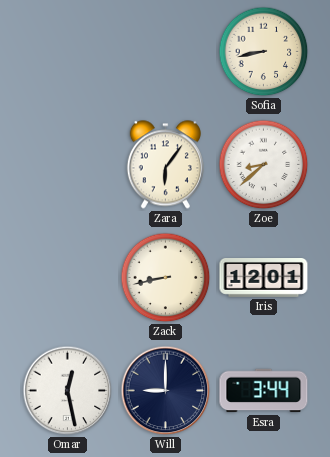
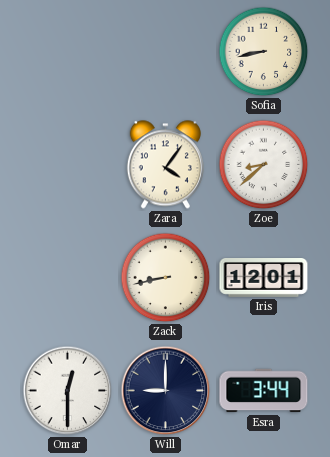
Zara: 6:06 -> 4:06 (165, 165)
Omar: 12:28 -> 12:30 (68, 391)
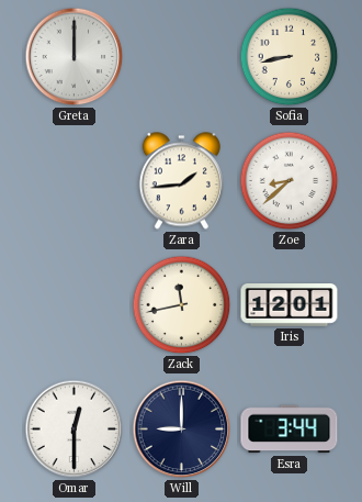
Greta: none -> 12:00 (75, 57)
Zara: 4:06 -> 1:44 (181, 181)
Zack: 8:43 -> 11:43 (182, 305)
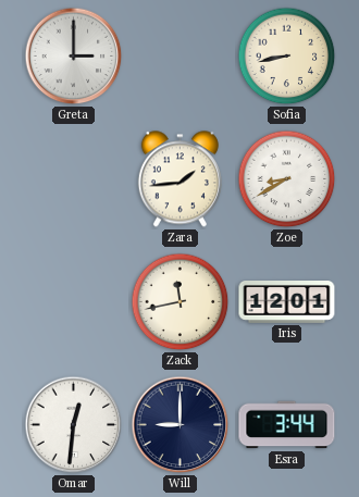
Greta: 12:00 -> 3:00 (74, 57)
Zoe: 8:38 -> 8:40 (287, 179)
Omar: 12:30 -> 12:31 (74, 425)
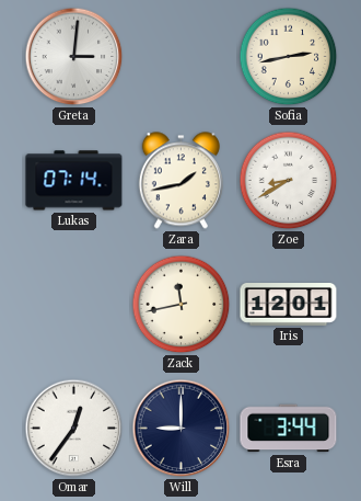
Greta: 3:00 -> 3:01 (74, 57)
Sofia: 8:43 -> 2:43 (289, 57)
Lukas: none -> 07:14 (74, 181)
Zara: 1:44 -> 1:43 (180, 181)
Omar: 12:31 -> 12:36 (74, 429)
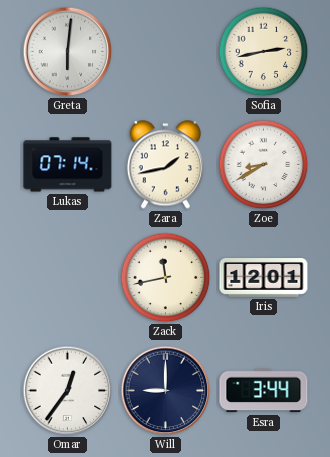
Greta: 3:01 -> 6:01 (68, 52)
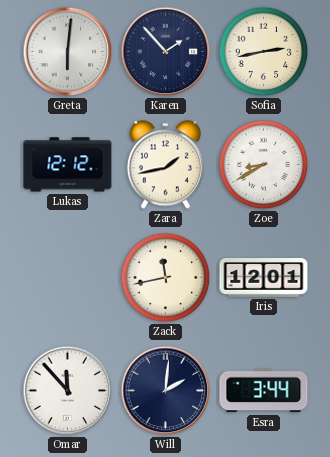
Karen: none -> 1:53 (166, 52)
Lukas: 07:14 -> 12:12 (68, 165)
Omar: 12:36 -> 11:53 (68, 391)
Will: 9:00 -> 2:01 (166, 391)
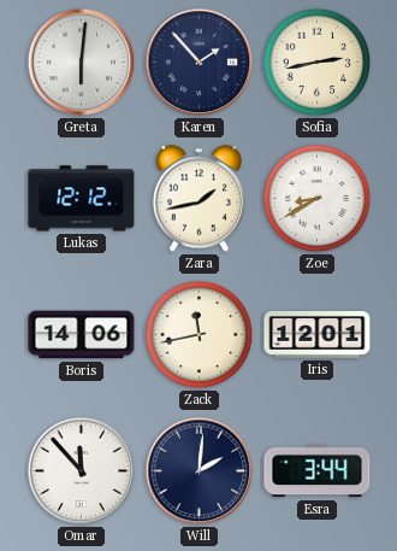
Boris: none -> 14:06 (82, 335)
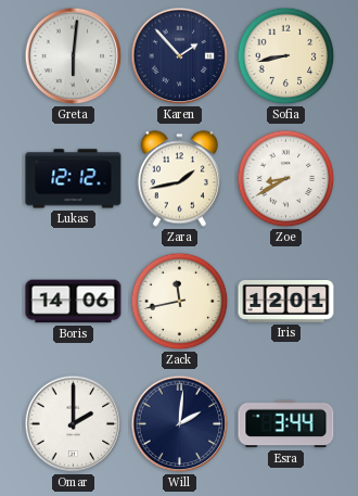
Sofia: 2:43 -> 8:43 (286, 56)
Omar: 11:53 -> 2:00 (74, 424)
